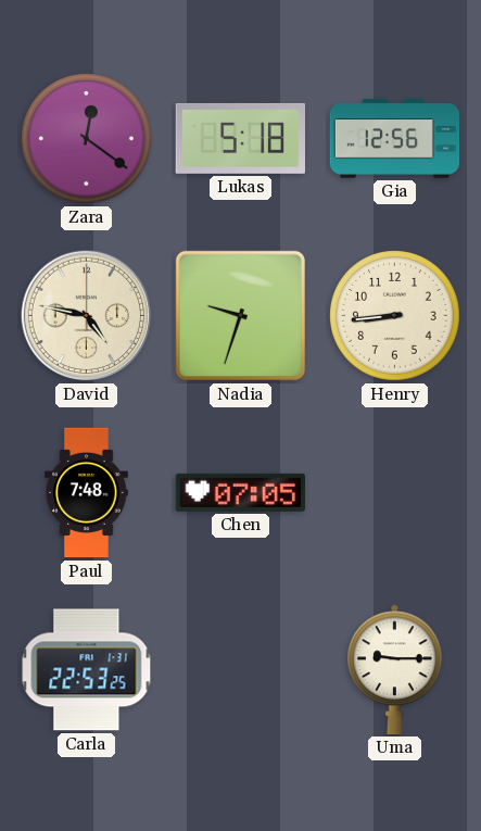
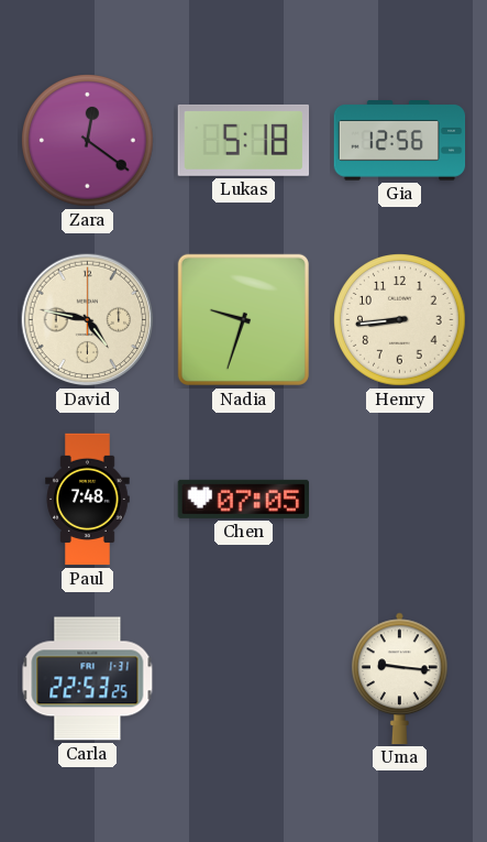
Uma: 9:15 -> 9:16 (400, 678)
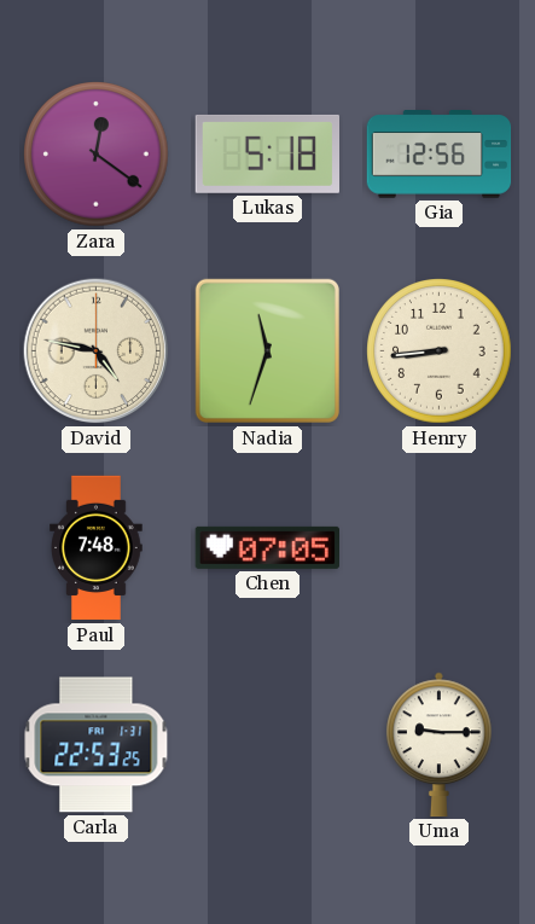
Nadia: 9:33 -> 11:33 (267, 350)
Uma: 9:16 -> 9:15 (440, 744)
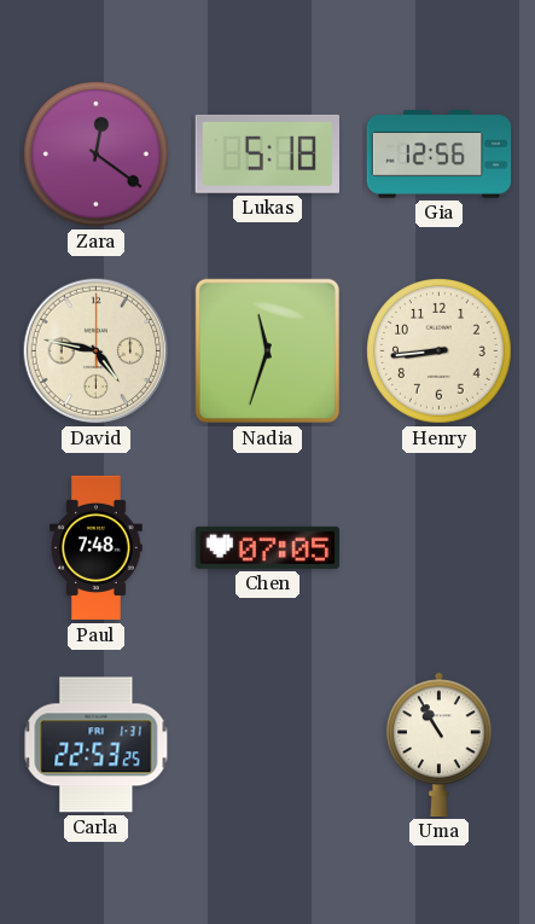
Uma: 9:15 -> 10:55 (440, 744)
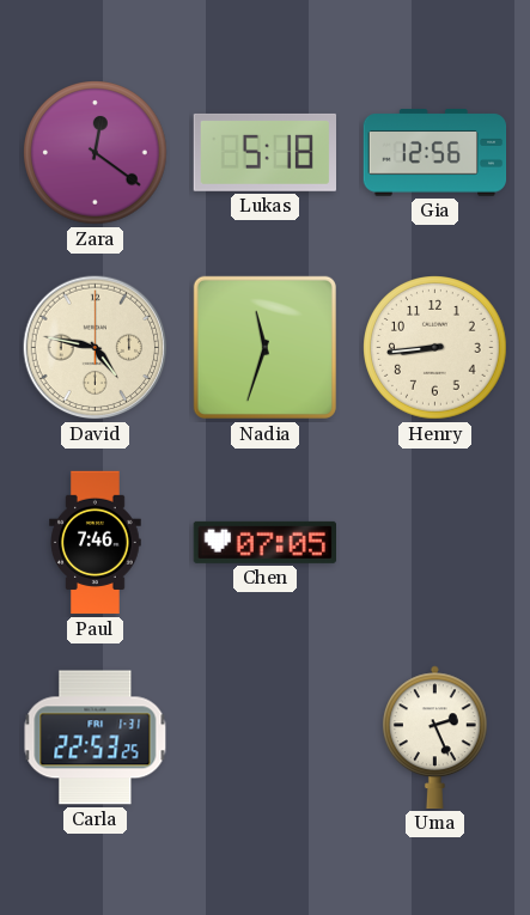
Paul: 7:48 -> 7:46 (96, 543)
Uma: 10:55 -> 2:26 (435, 737)
